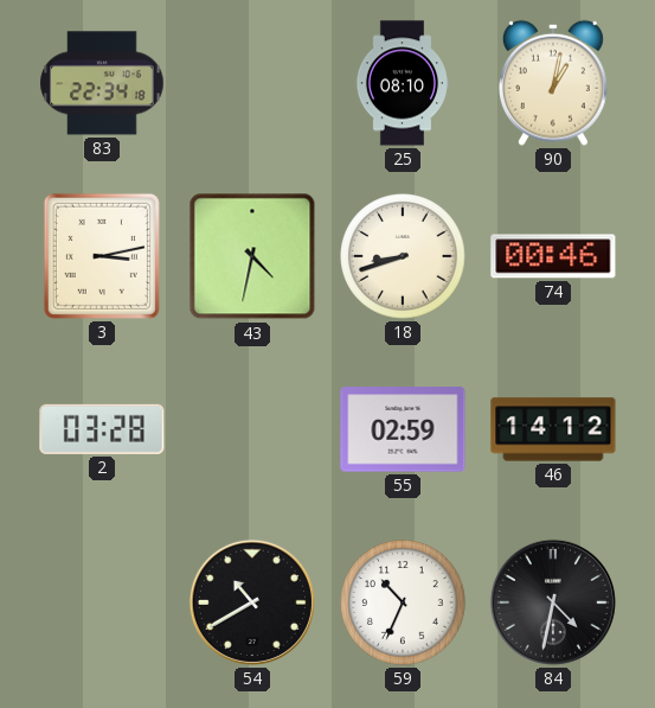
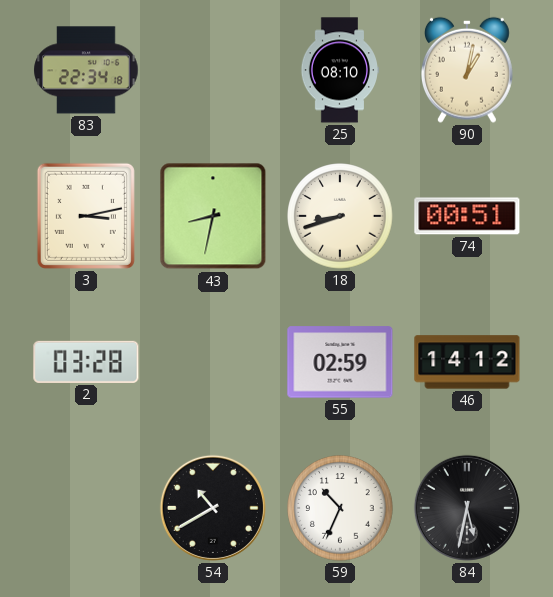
43: 4:32 -> 8:32 (213, 216)
74: 00:46 -> 00:51 (467, 216)
84: 4:32 -> 5:32 (467, 508)
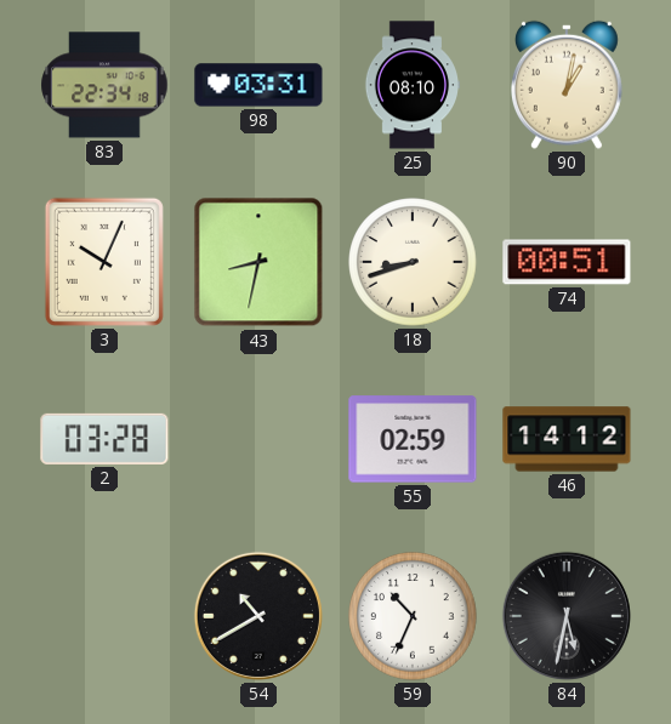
98: none -> 03:31 (258, 85)
3: 3:13 -> 10:04 (104, 262)
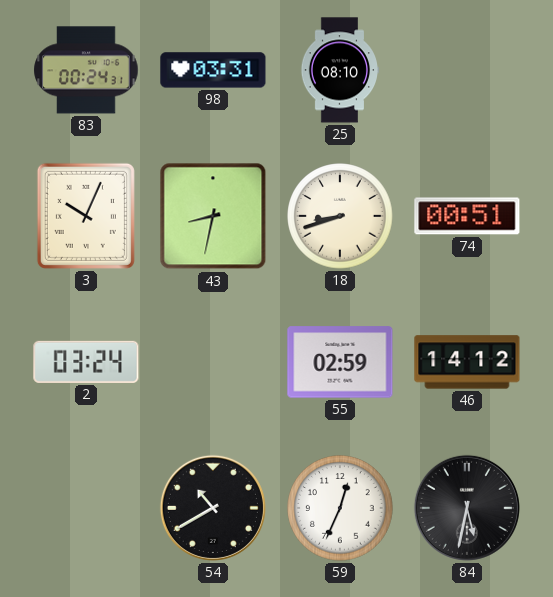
83: 22:34 -> 00:24 (86, 70)
90: 1:02 -> none (567, 85)
2: 03:28 -> 03:24 (86, 362)
59: 10:34 -> 12:34 (340, 508)
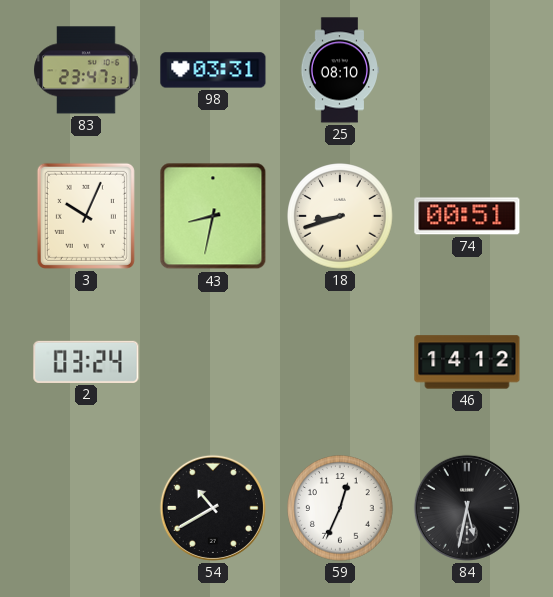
83: 00:24 -> 23:47 (86, 70)
55: 02:59 -> none (340, 362)
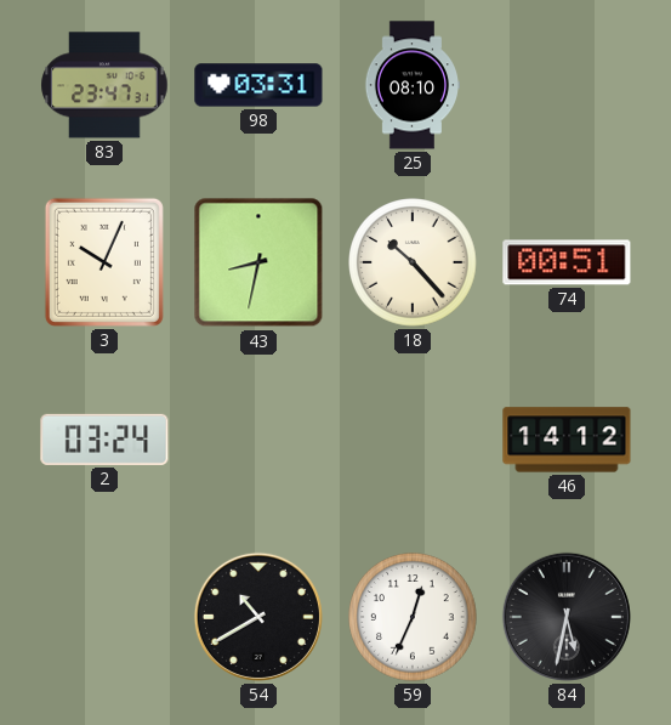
18: 8:42 -> 10:23 (413, 262)
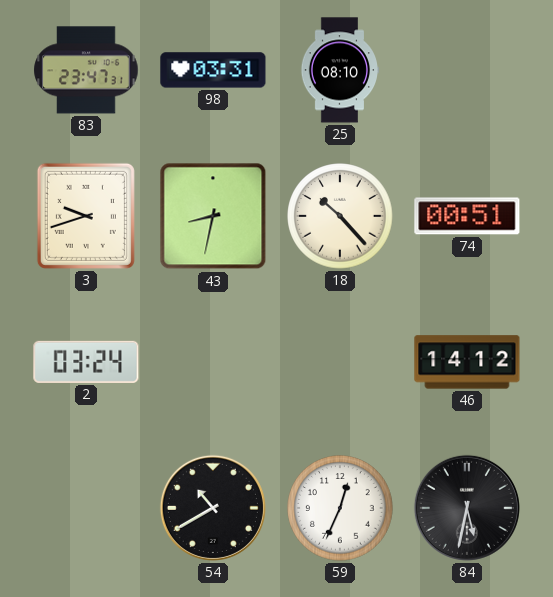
3: 10:04 -> 9:42 (86, 216)
